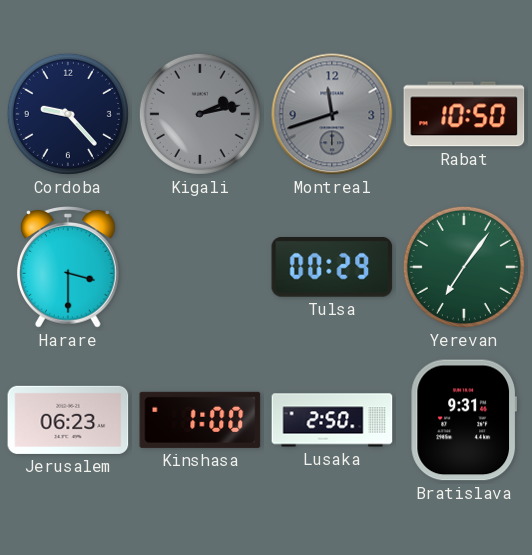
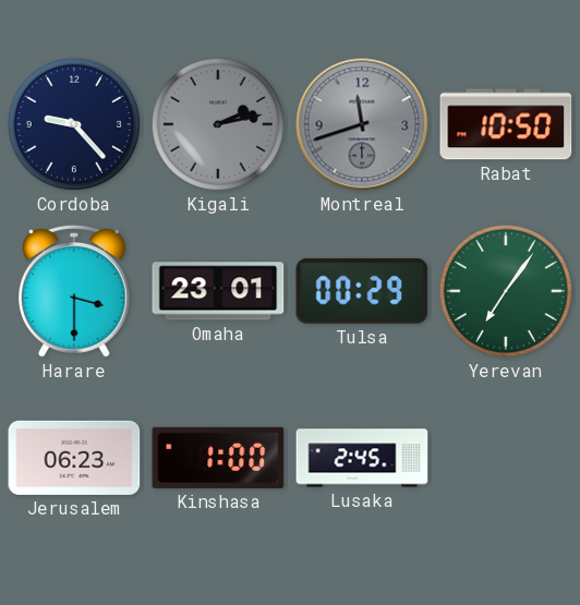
Omaha: none -> 23:01 (218, 291)
Lusaka: 2:50 -> 2:45 (362, 458)
Bratislava: 9:31 -> none (464, 420)
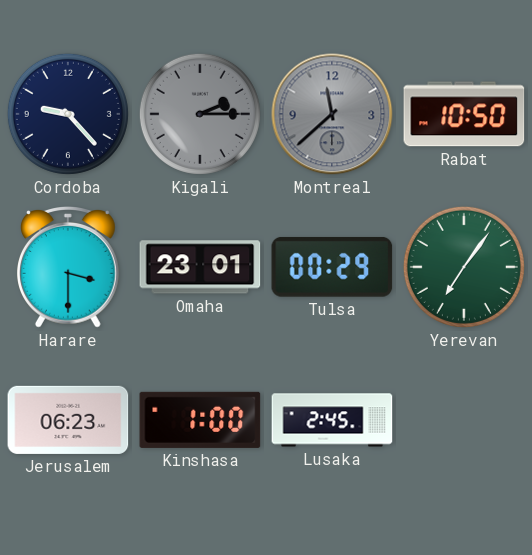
Kigali: 2:13 -> 2:15 (200, 114)
Montreal: 11:42 -> 11:38 (332, 114)
